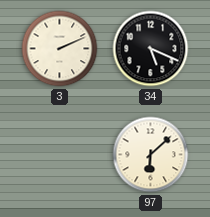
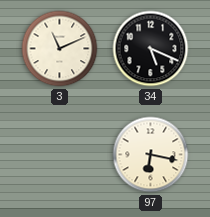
3: 2:11 -> 11:11 (60, 49)
97: 6:08 -> 6:17 (151, 155)
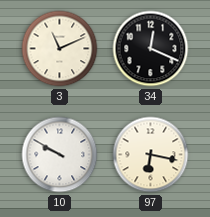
34: 5:19 -> 12:19 (151, 49)
10: none -> 9:50 (60, 155)
